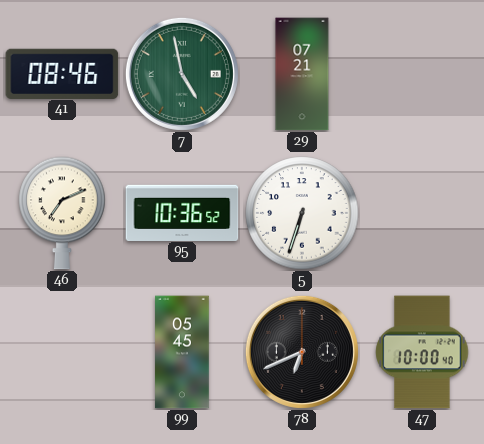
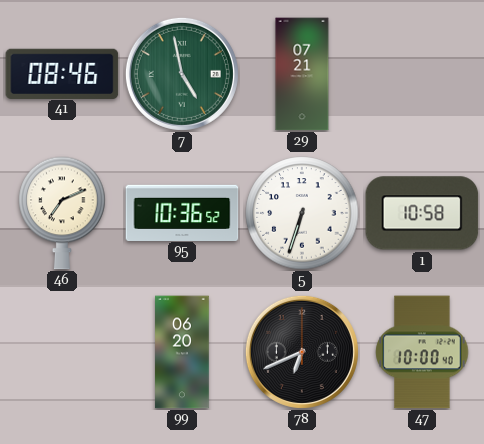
1: none -> 10:58 (422, 213)
99: 05:45 -> 06:20 (182, 352)
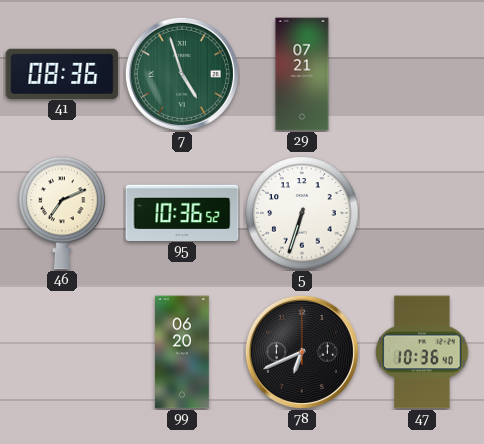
41: 08:46 -> 08:36 (62, 73)
7: 4:58 -> 4:57 (182, 74)
1: 10:58 -> none (422, 213)
47: 10:00 -> 10:36 (422, 352)
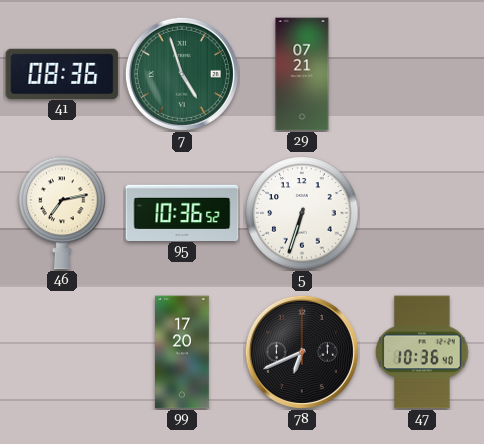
46: 7:11 -> 7:13 (62, 213)
99: 06:20 -> 17:20 (182, 352)
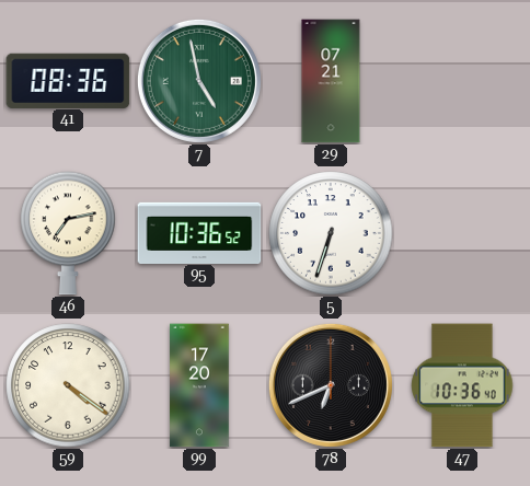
7: 4:57 -> 4:58 (199, 81)
59: none -> 4:21 (68, 385)
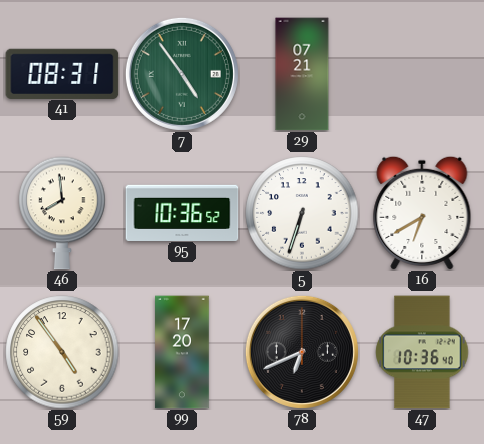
41: 08:36 -> 08:31 (62, 73)
7: 4:58 -> 4:54 (182, 74)
46: 7:13 -> 7:59 (62, 213)
16: none -> 6:40 (422, 213)
59: 4:21 -> 4:54 (62, 352)
